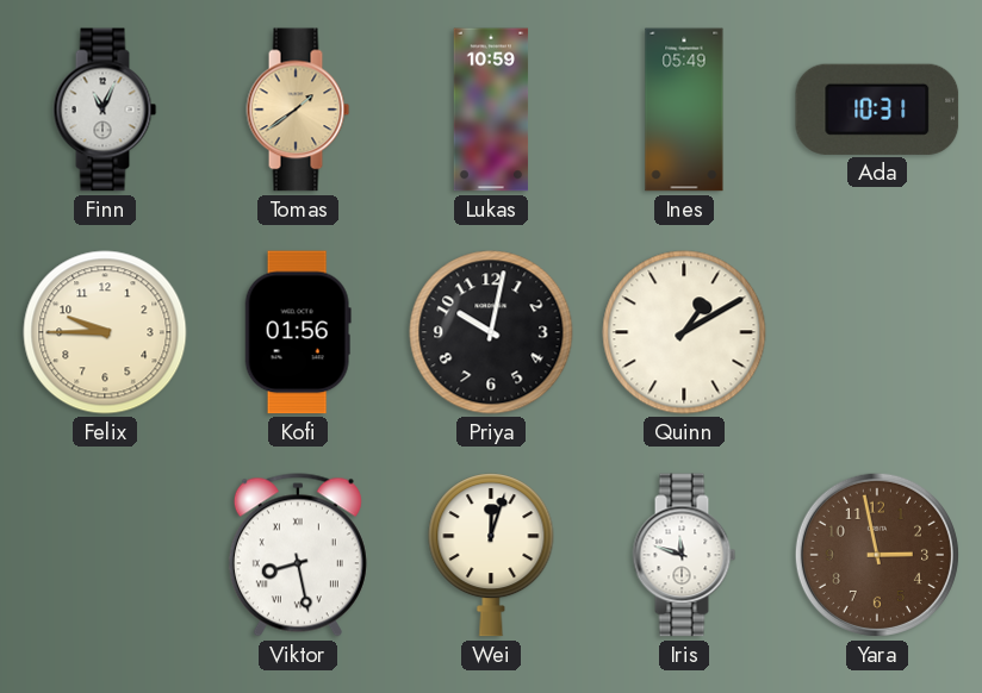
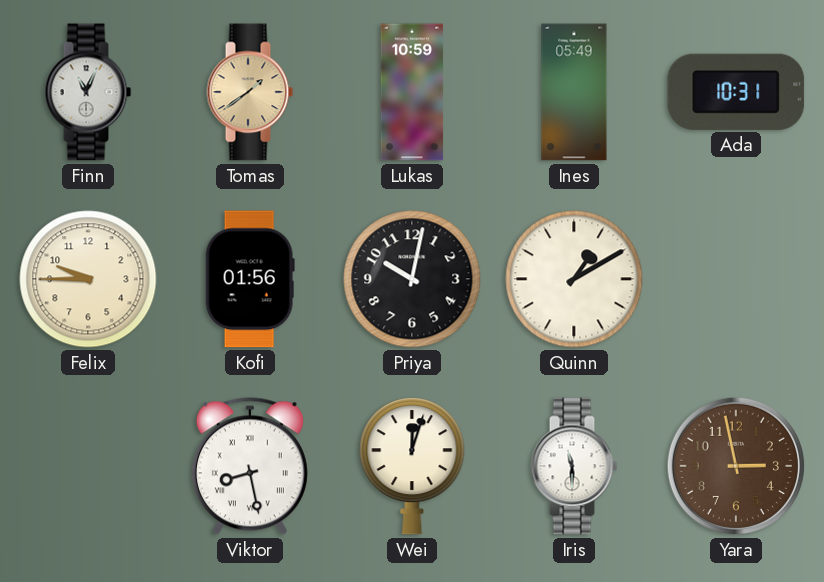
Iris: 11:48 -> 11:30 (574, 466)
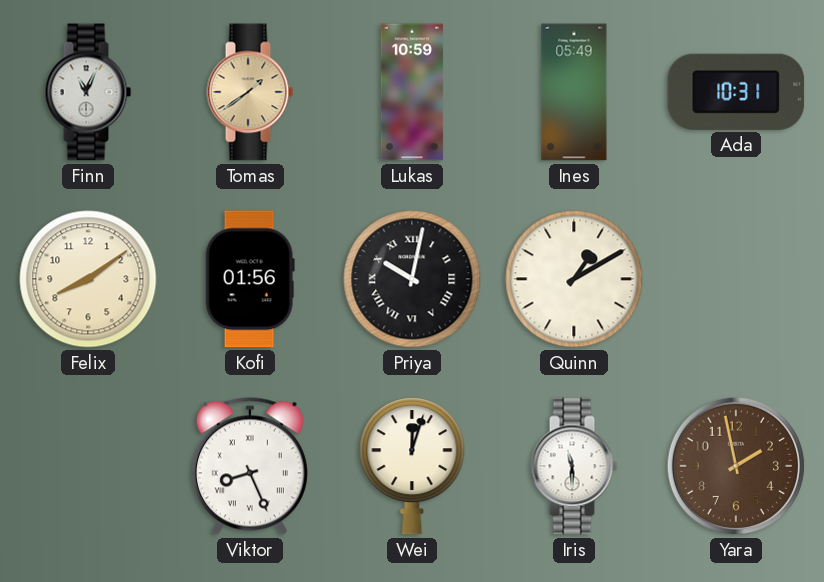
Felix: 9:45 -> 8:09 (88, 279)
Priya numerals: Arabic -> Roman (412, 279)
Viktor: 8:28 -> 8:26 (250, 466)
Yara: 2:58 -> 1:58 (736, 466)
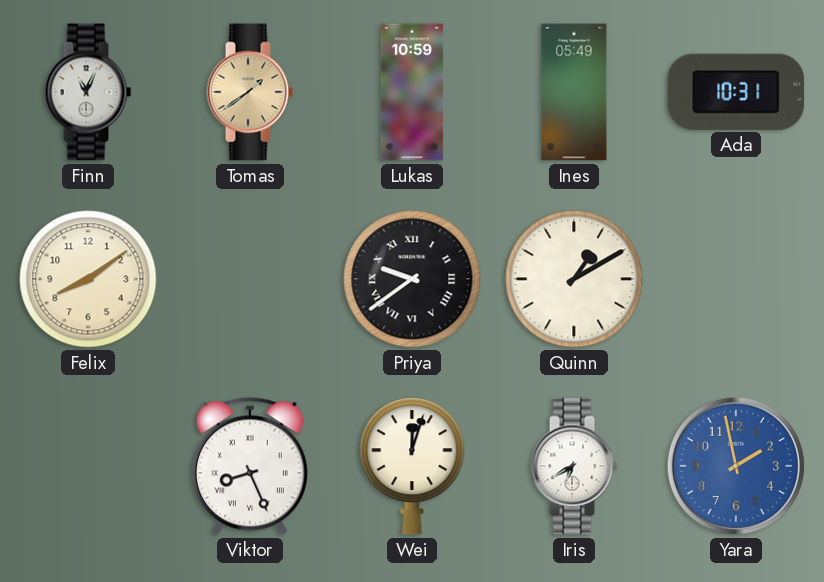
Kofi: 01:56 -> none (250, 279)
Priya: 10:02 -> 9:39 (412, 279)
Iris: 11:30 -> 6:40 (574, 466)
Yara dial: brown -> blue (736, 466)
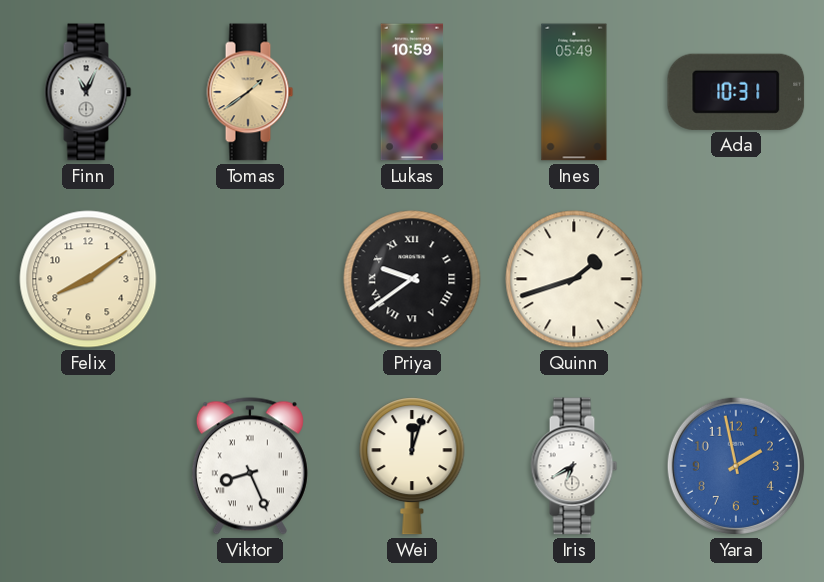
Quinn: 1:10 -> 1:42 (574, 279)
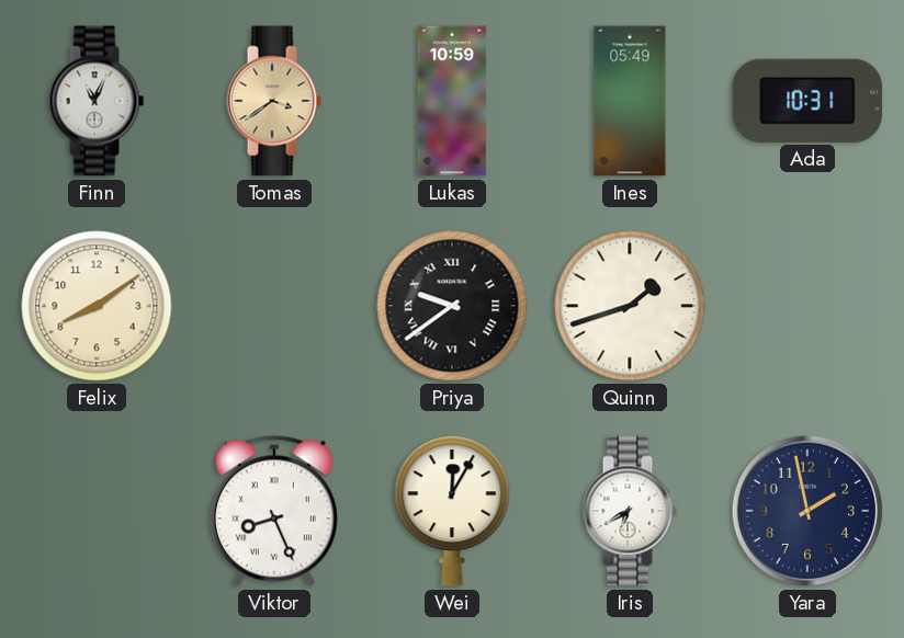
Tomas: 1:39 -> 3:39 (274, 101)
Wei: 12:03 -> 12:05 (452, 511)
Yara dial: blue -> navy (807, 511)
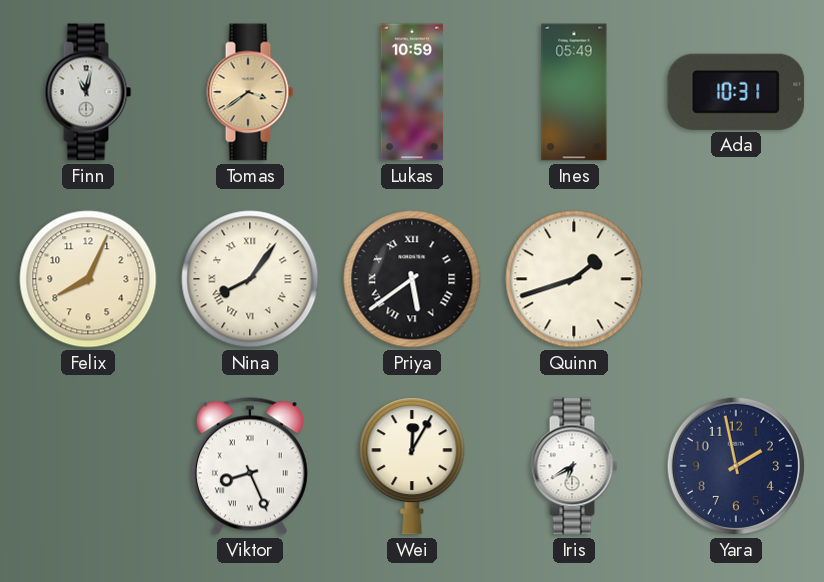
Finn: 11:04 -> 11:02 (88, 92)
Felix: 8:09 -> 8:04 (88, 279)
Nina: none -> 8:06 (250, 279)
Priya: 9:39 -> 5:39 (412, 279)
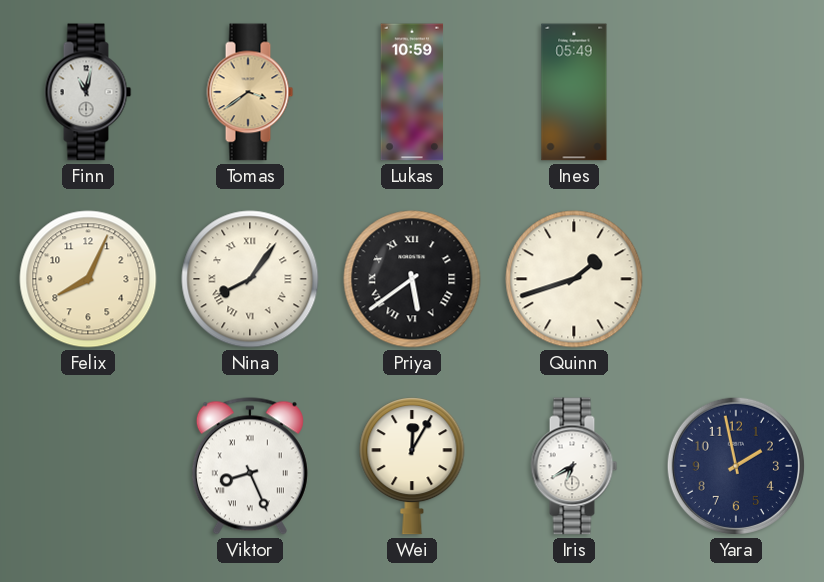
Ada: 10:31 -> none (736, 92)
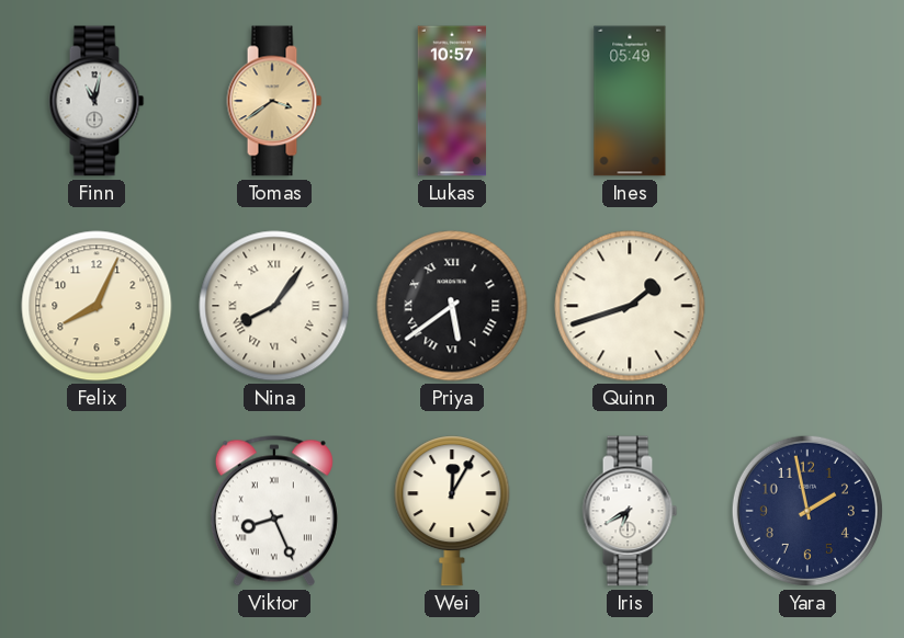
Lukas: 10:59 -> 10:57 (452, 101)
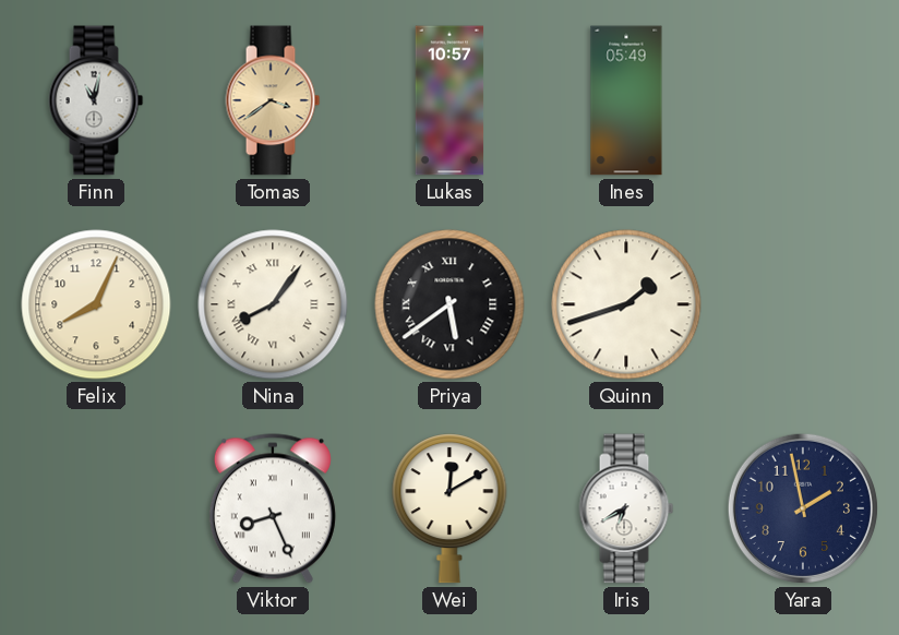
Wei: 12:05 -> 12:10 (449, 508)
